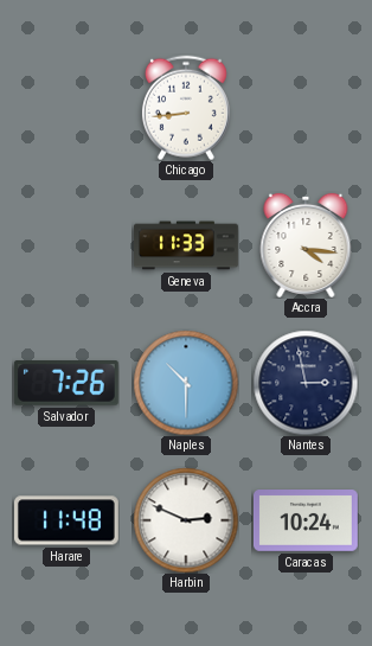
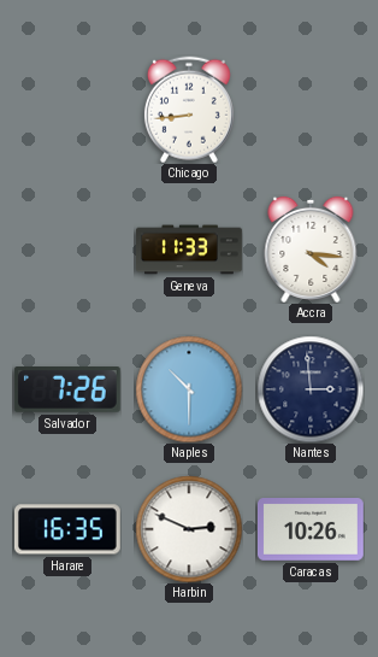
Nantes: 2:58 -> 2:59 (311, 389)
Harare: 11:48 -> 16:35 (67, 529)
Caracas: 10:24 -> 10:26 (311, 530)
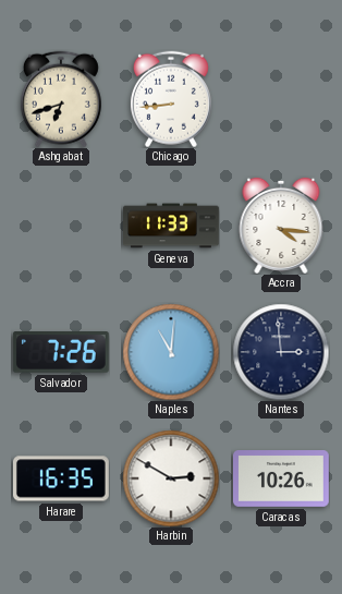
Ashgabat: none -> 6:42 (61, 99)
Naples: 10:30 -> 11:01 (171, 352)
Harbin: 2:49 -> 2:50 (171, 478)
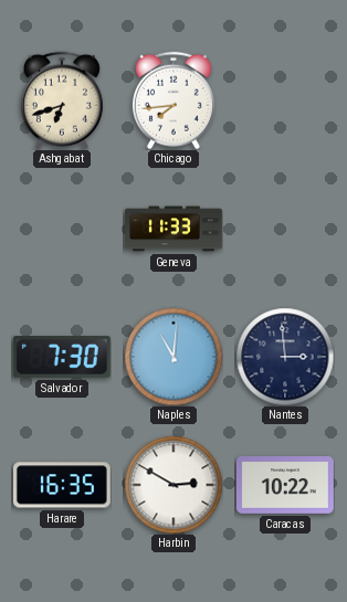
Chicago: 8:44 -> 7:44 (173, 101)
Accra: 4:16 -> none (281, 226)
Salvador: 7:26 -> 7:30 (62, 358)
Caracas: 10:26 -> 10:22 (285, 486)
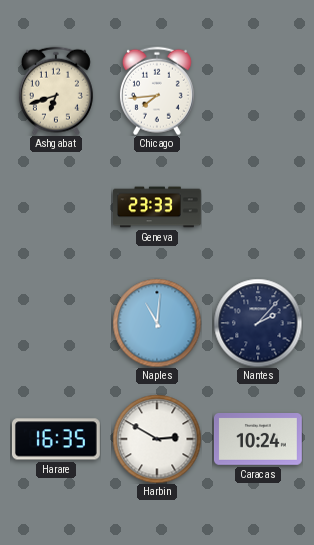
Geneva: 11:33 -> 23:33 (158, 207)
Salvador: 7:30 -> none (62, 358)
Nantes: 2:59 -> 2:07 (258, 323)
Caracas: 10:22 -> 10:24 (258, 440)
